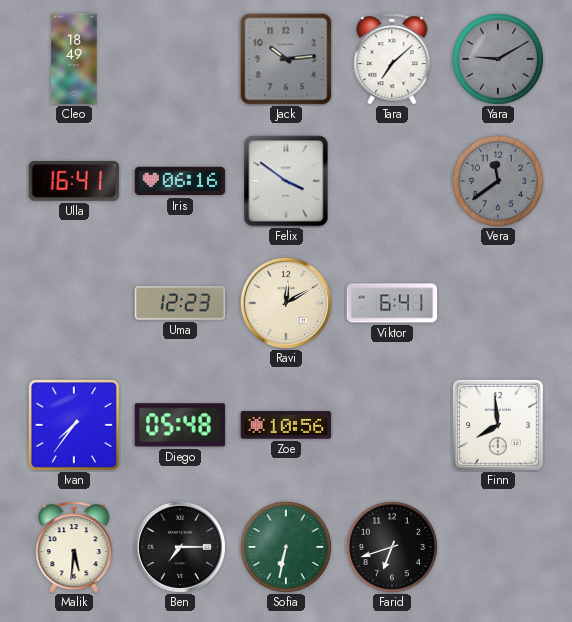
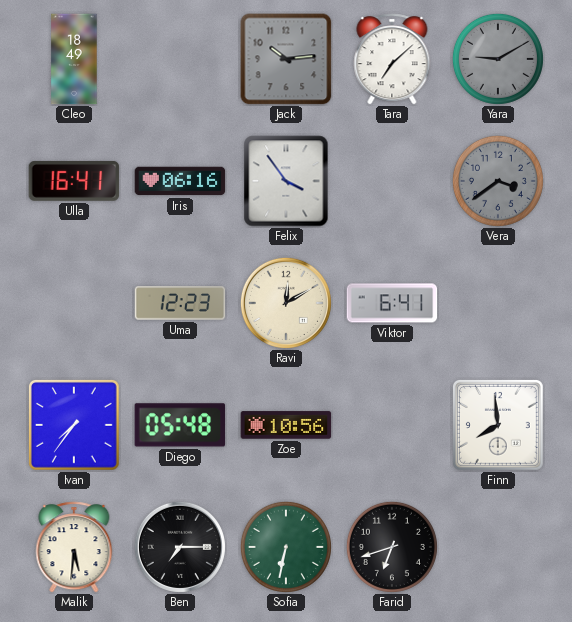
Felix: 3:51 -> 3:54 (286, 181)
Vera: 11:39 -> 3:39 (498, 181)
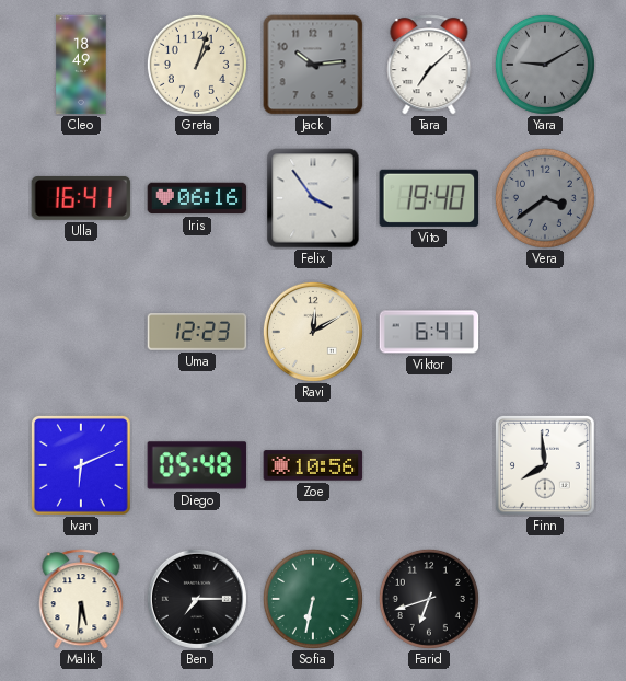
Greta: none -> 1:03 (197, 65)
Vito: none -> 19:40 (429, 198)
Ivan: 7:36 -> 6:11 (81, 465)
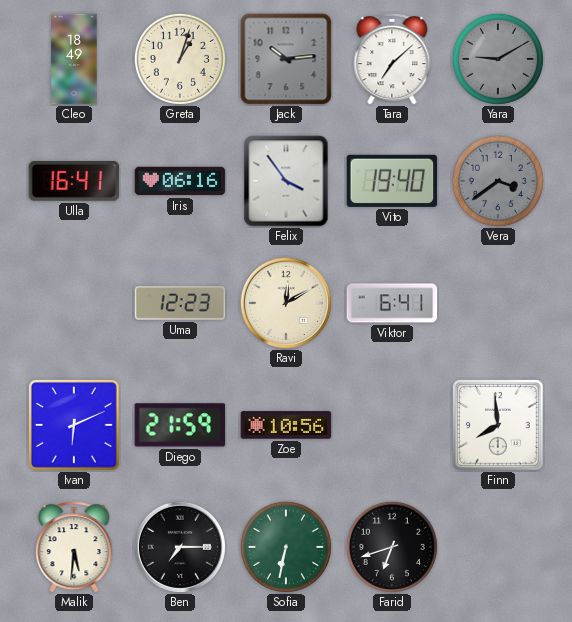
Diego: 05:48 -> 21:59 (180, 425)
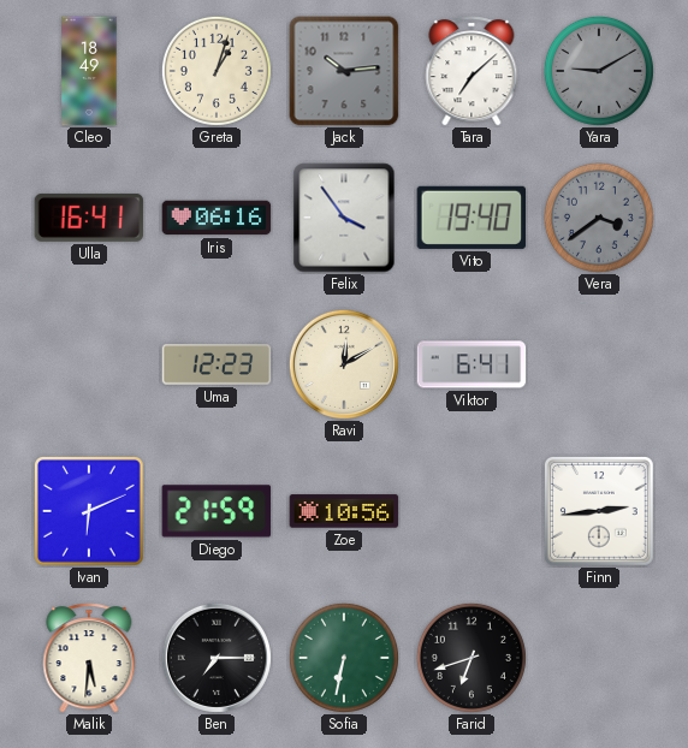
Finn: 7:59 -> 2:44 (599, 511)
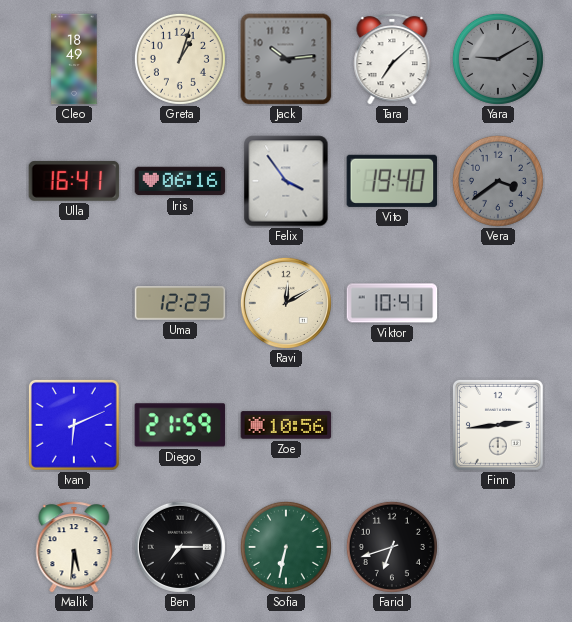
Viktor: 6:41 -> 10:41 (392, 303)
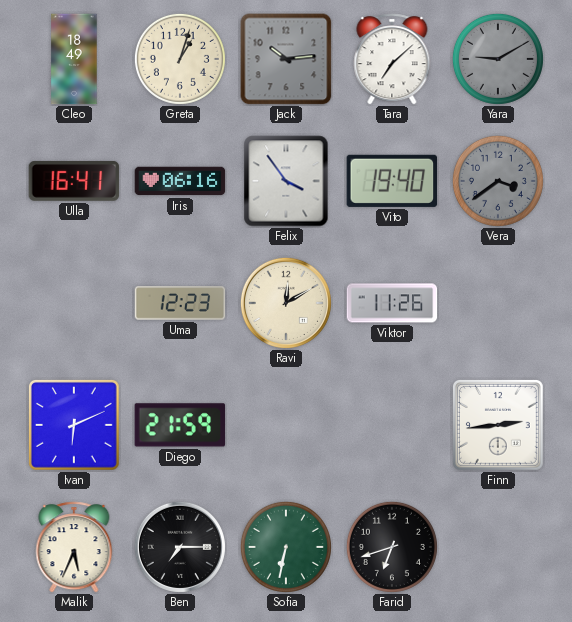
Viktor: 10:41 -> 11:26 (392, 303)
Zoe: 10:56 -> none (286, 425)
Malik: 5:31 -> 5:34 (74, 547)
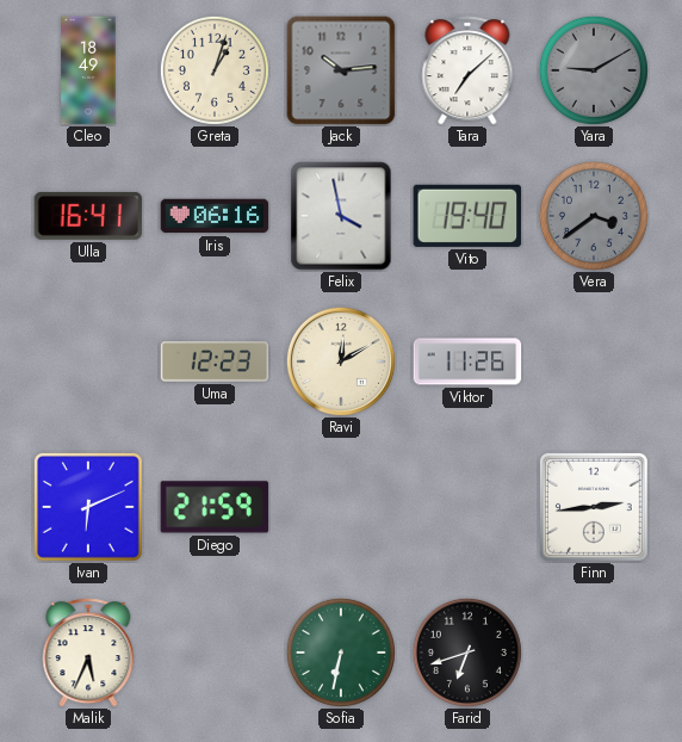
Felix: 3:54 -> 3:58 (341, 216)
Ben: 7:15 -> none (180, 547)
